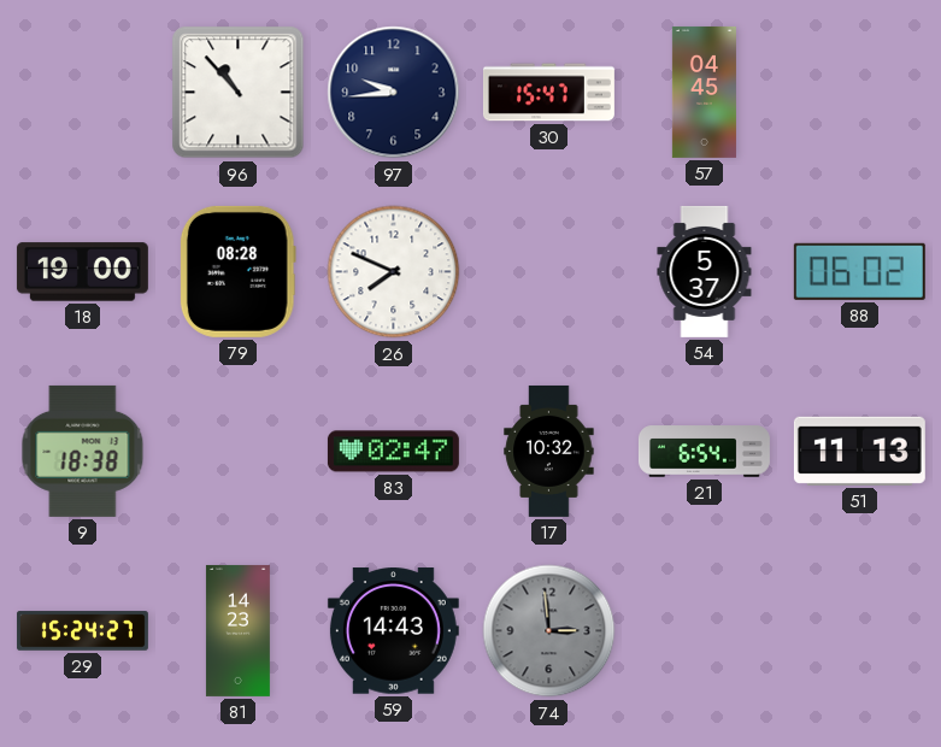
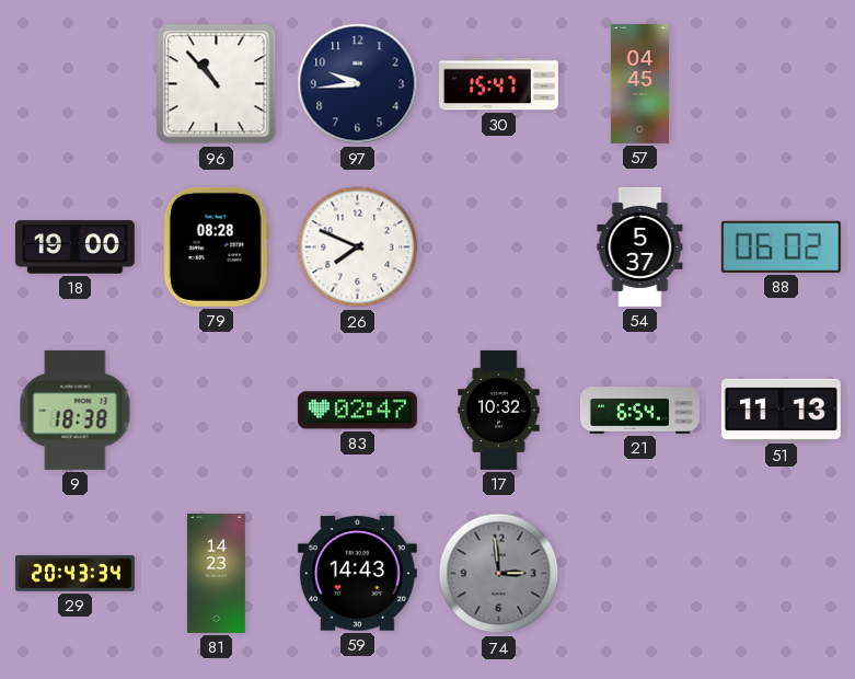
29: 15:24 -> 20:43 (74, 574)
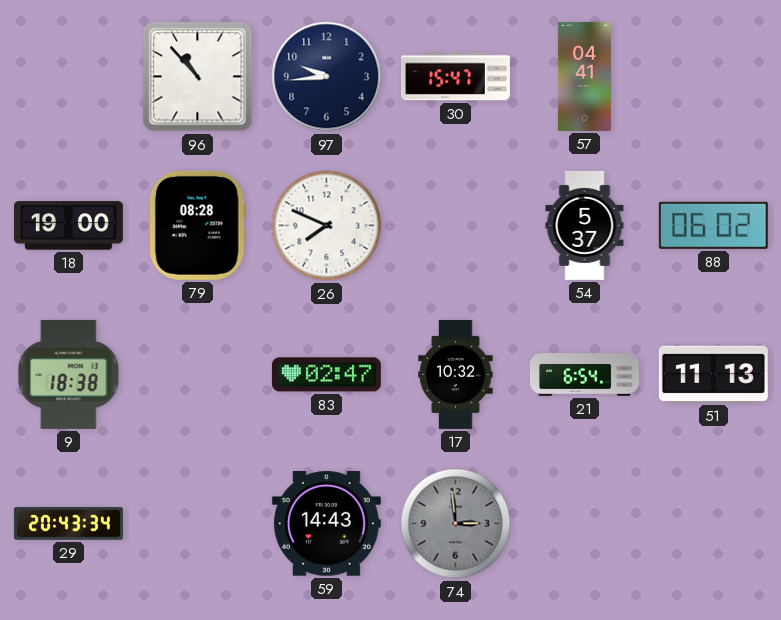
57: 04:45 -> 04:41 (584, 76)
81: 14:23 -> none (216, 573)
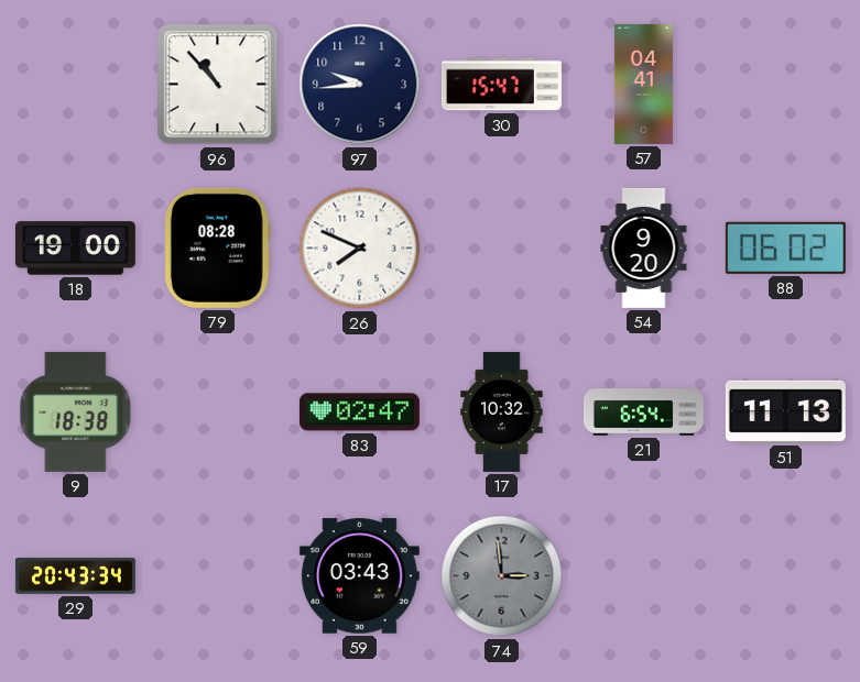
54: 5:37 -> 9:20 (644, 248)
59: 14:43 -> 03:43 (359, 576)
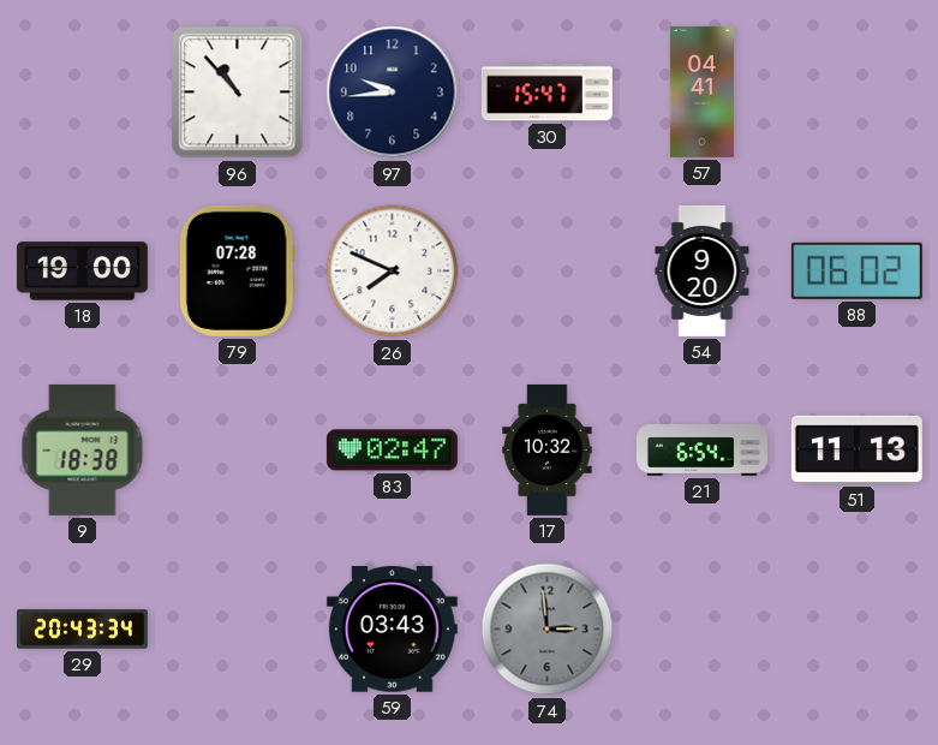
79: 08:28 -> 07:28 (237, 270)
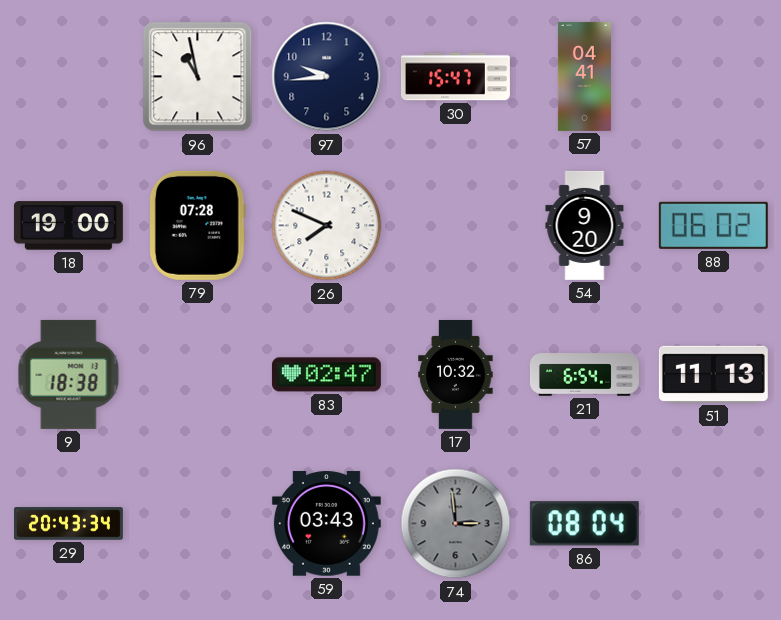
96: 10:53 -> 10:58 (198, 77)
86: none -> 08:04 (584, 524)
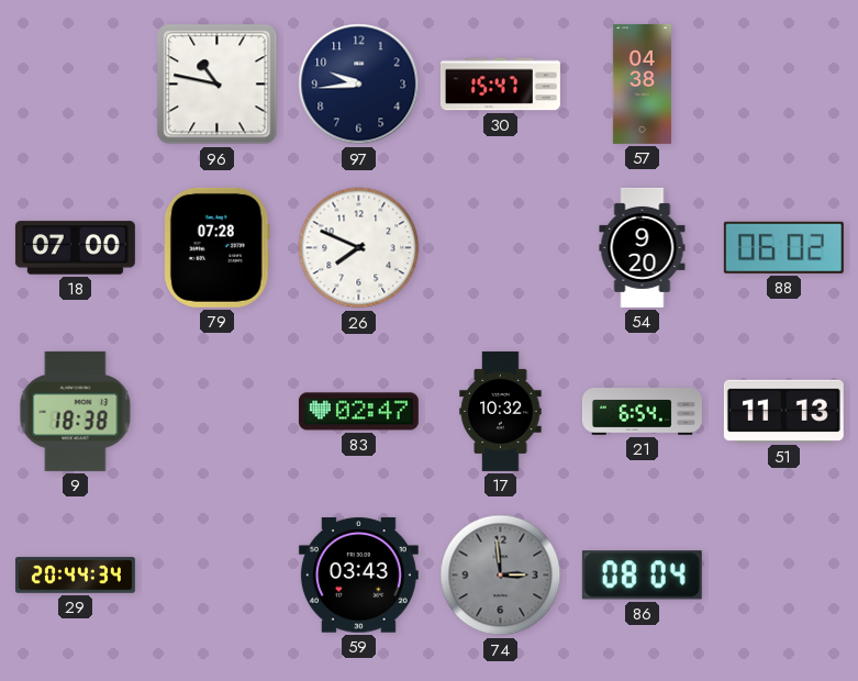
96: 10:58 -> 10:47 (218, 85)
57: 04:41 -> 04:38 (642, 83)
18: 19:00 -> 07:00 (75, 248)
29: 20:43 -> 20:44 (75, 576)
